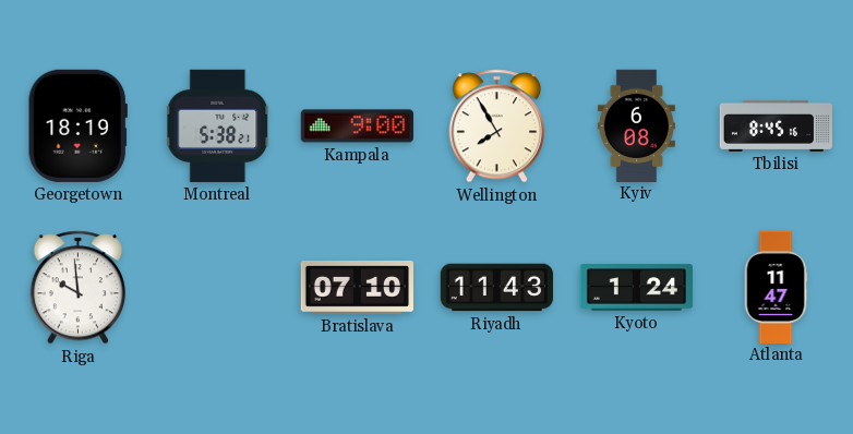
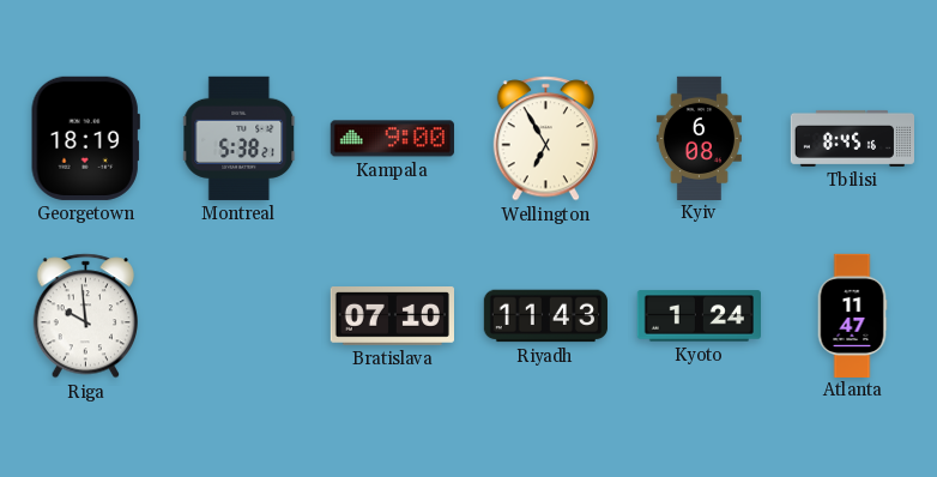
Wellington: 7:55 -> 6:55 (545, 139)
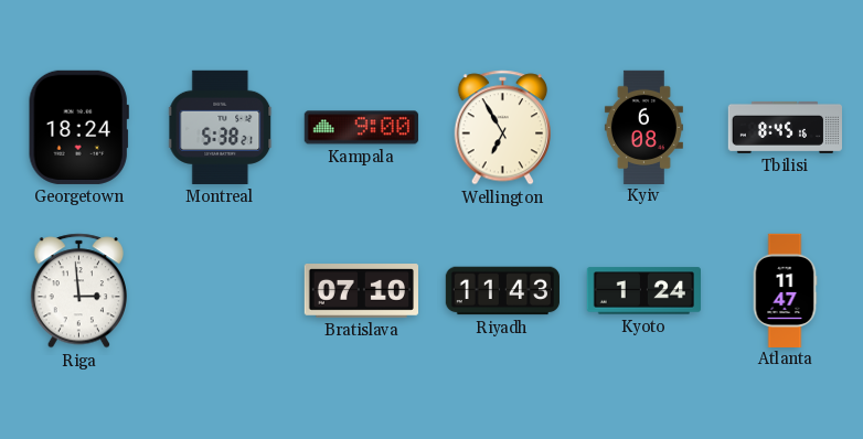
Georgetown: 18:19 -> 18:24 (78, 127)
Riga: 9:59 -> 2:59 (78, 291)
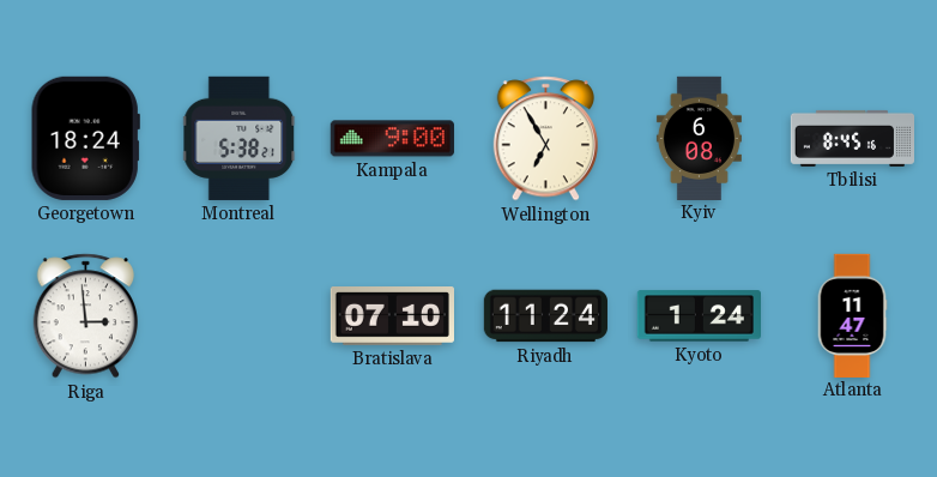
Riyadh: 11:43 -> 11:24 (545, 316)
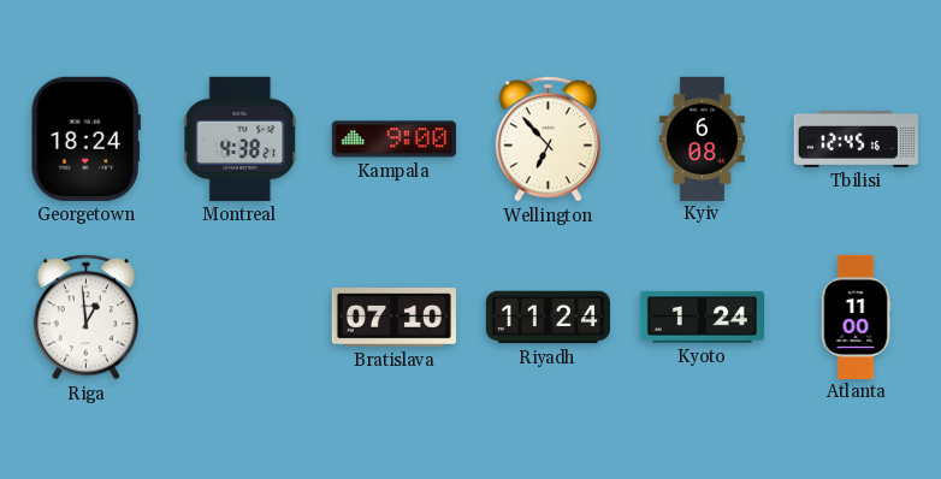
Montreal: 5:38 -> 4:38 (241, 138)
Wellington: 6:55 -> 6:53 (548, 140)
Tbilisi: 8:45 -> 12:45 (856, 138)
Riga: 2:59 -> 12:59 (85, 318)
Atlanta: 11:47 -> 11:00 (856, 317)
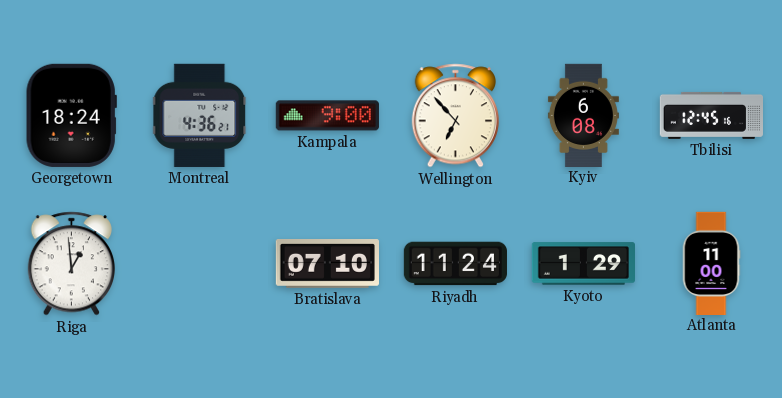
Montreal: 4:38 -> 4:36 (200, 115)
Kyoto: 1:24 -> 1:29 (583, 264)
